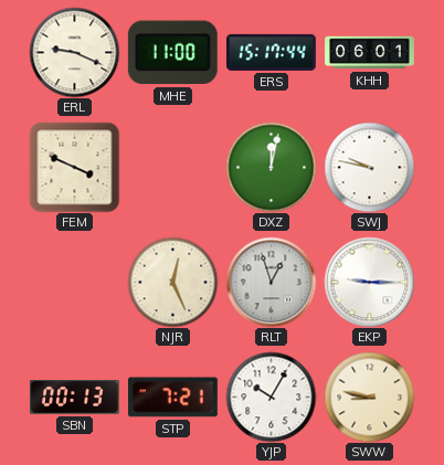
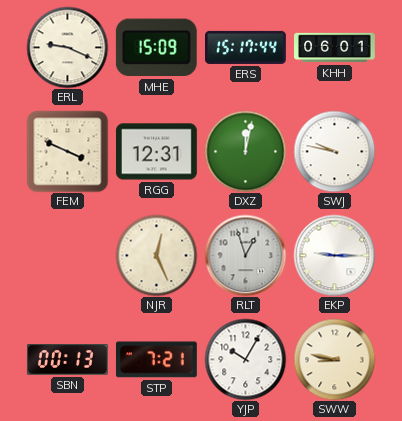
MHE: 11:00 -> 15:09 (156, 48)
RGG: none -> 12:31 (157, 152)
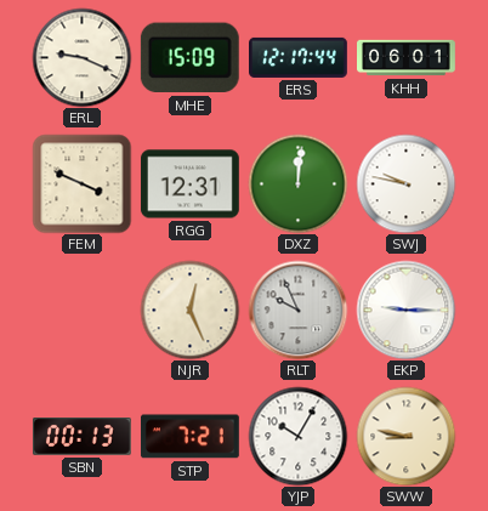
ERS: 15:17 -> 12:17 (299, 57)
DXZ: 12:02 -> 12:01 (297, 183)
RLT: 12:57 -> 9:56 (297, 310)
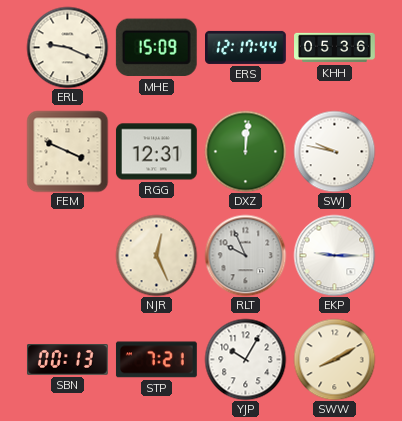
KHH: 06:01 -> 05:36 (335, 48)
SWW: 8:47 -> 8:10 (334, 359)
